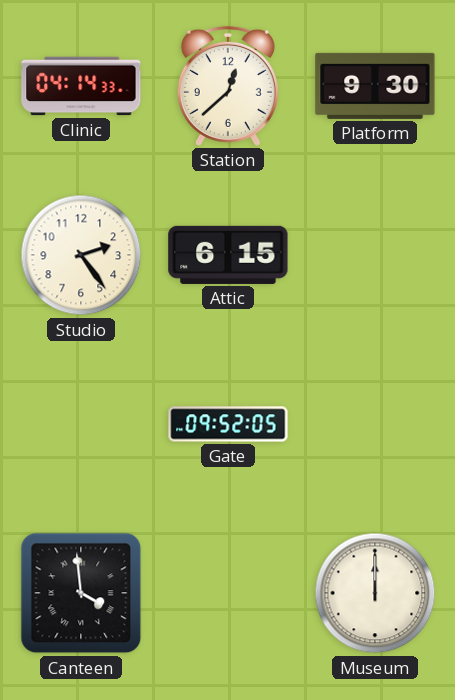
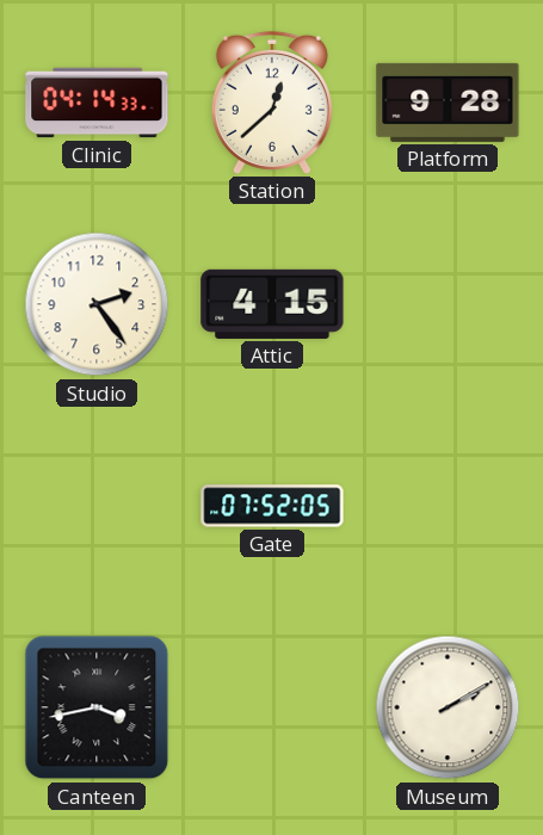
Platform: 9:30 -> 9:28 (448, 103)
Attic: 6:15 -> 4:15 (272, 304)
Gate: 09:52 -> 07:52 (272, 506)
Canteen: 3:59 -> 3:43 (97, 707)
Museum: 12:00 -> 2:10 (448, 707)
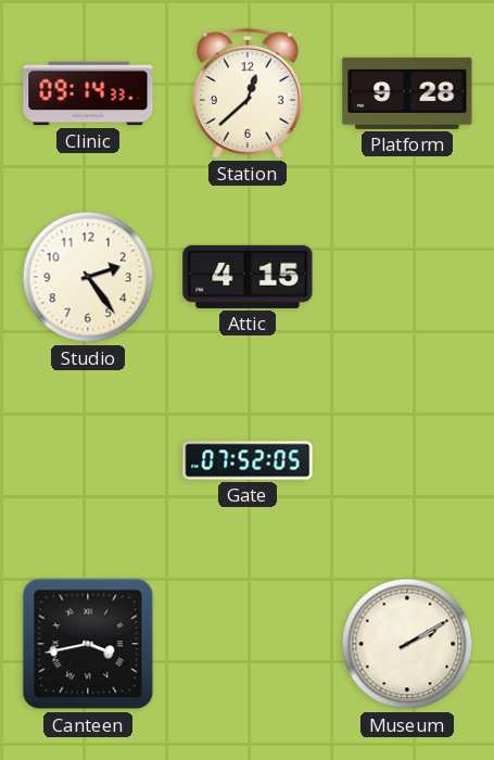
Clinic: 04:14 -> 09:14 (88, 93)
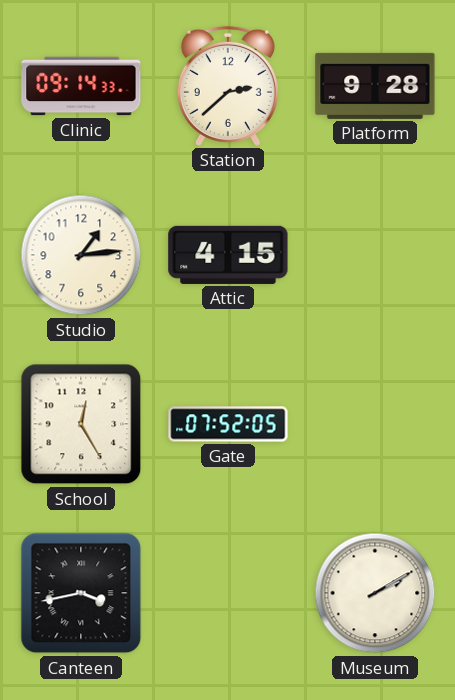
Station: 12:38 -> 2:38 (228, 86)
Studio: 2:24 -> 1:14 (81, 255)
School: none -> 12:25 (81, 424)
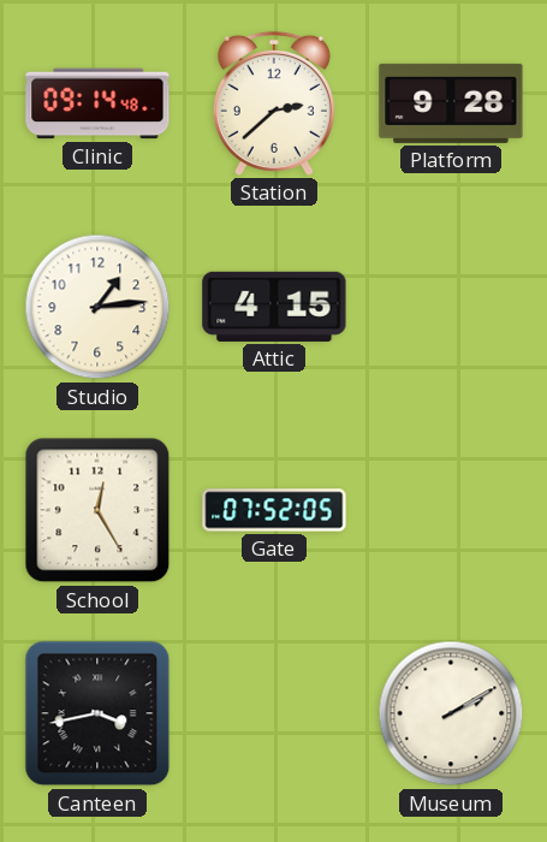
Clinic: 09:14:33 -> 09:14:48 (97, 103)
